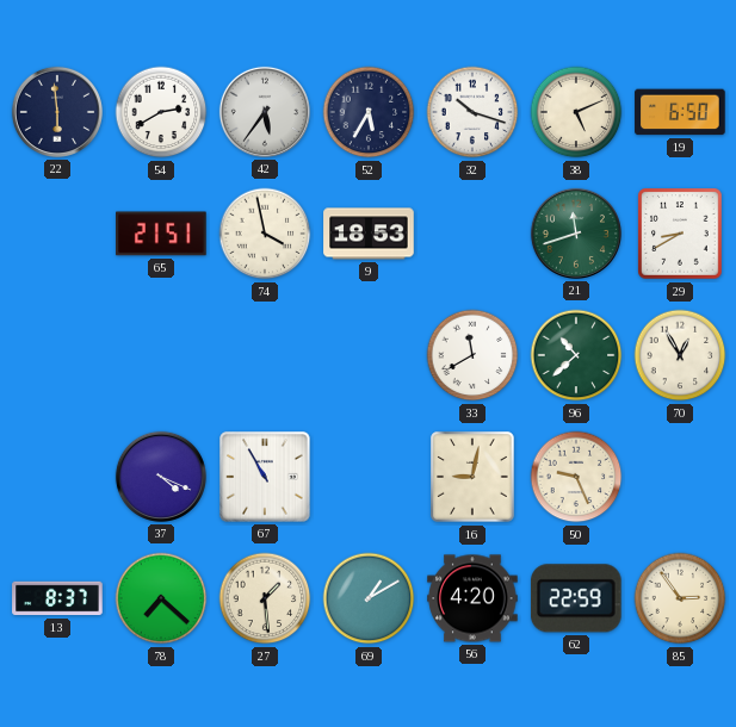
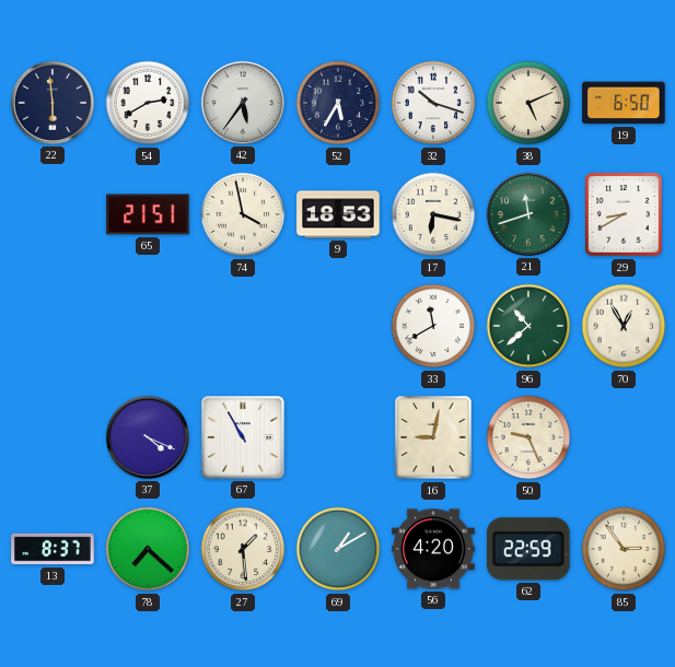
17: none -> 6:17 (433, 214)
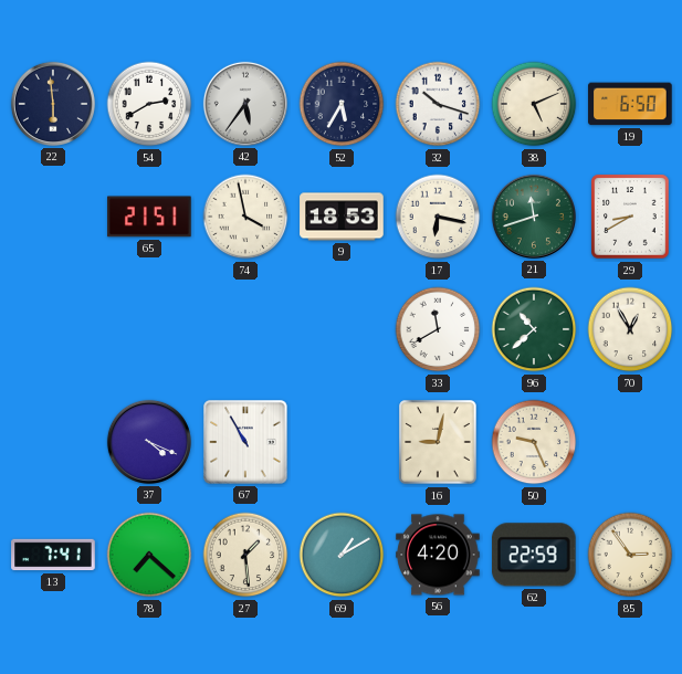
13: 8:37 -> 7:41 (53, 555)
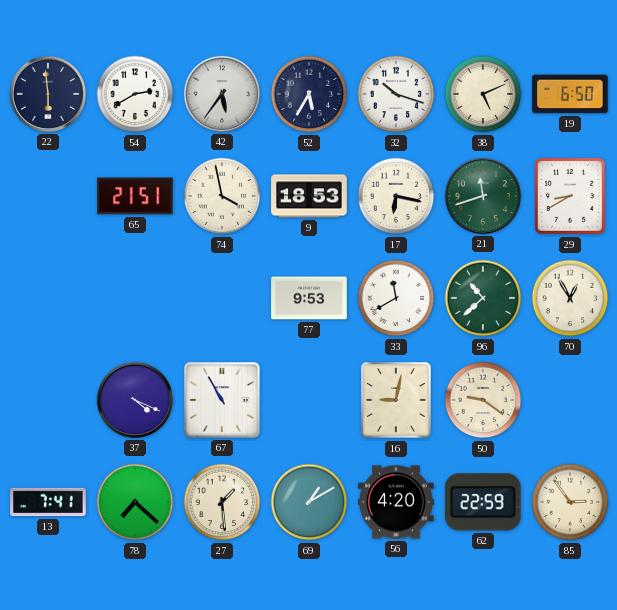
77: none -> 9:53 (309, 298)
50: 9:26 -> 9:21 (483, 400)
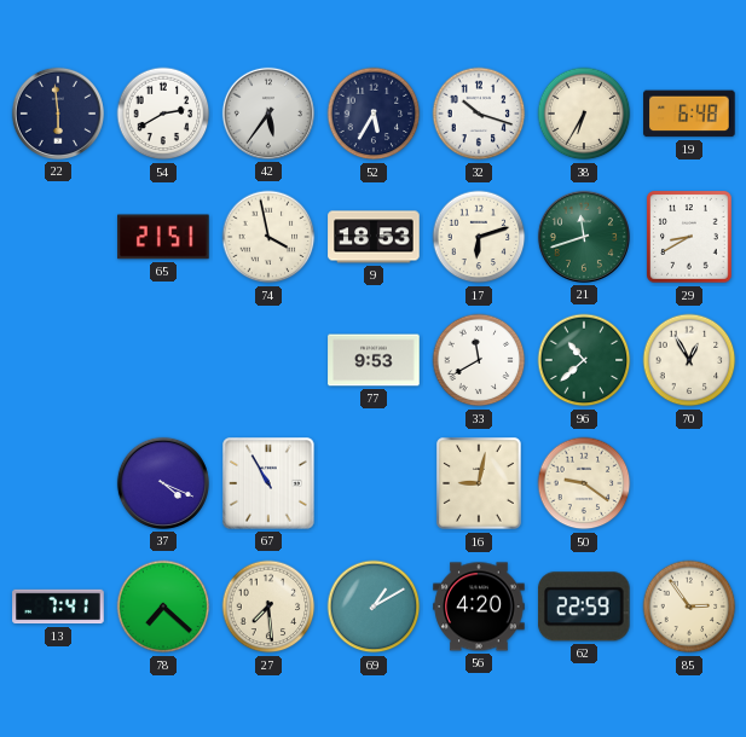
38: 5:11 -> 6:35 (584, 114)
19: 6:50 -> 6:48 (689, 114)
17: 6:17 -> 6:12 (479, 237)
27: 1:29 -> 7:29 (268, 607)
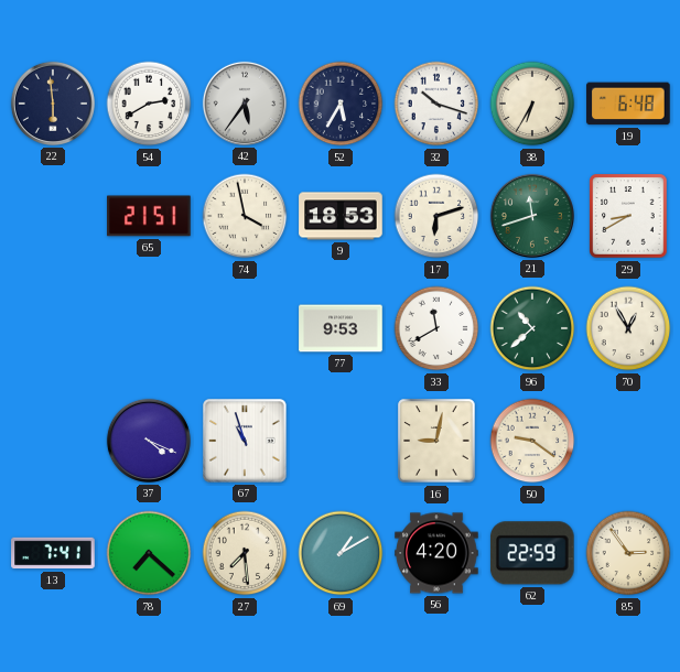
67: 10:55 -> 10:57 (245, 441)
